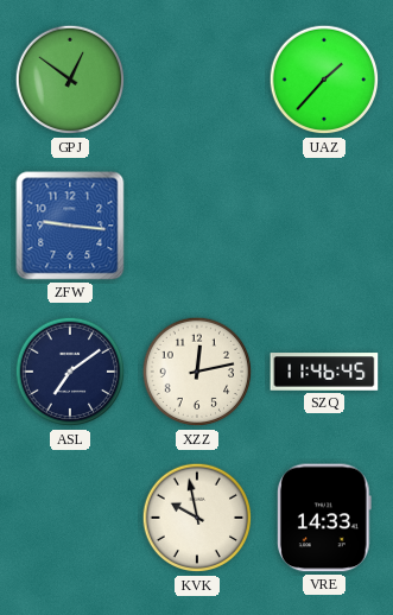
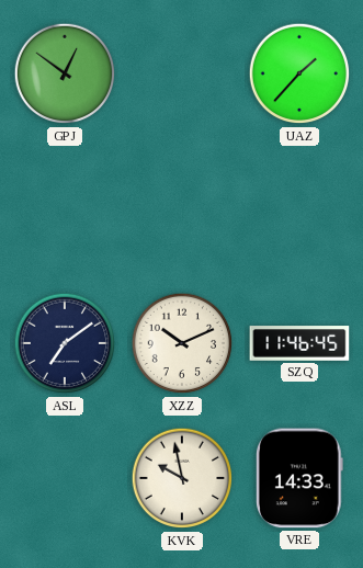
ZFW: 9:16 -> none (70, 226)
XZZ: 12:13 -> 10:11 (182, 343)
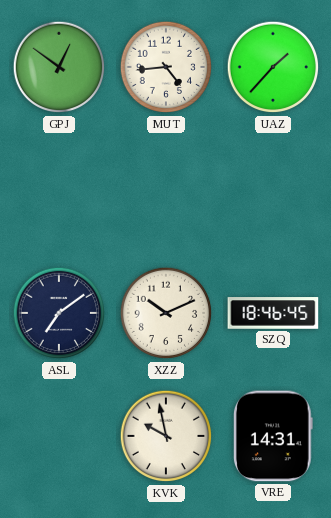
MUT: none -> 4:44 (166, 67)
SZQ: 11:46 -> 18:46 (273, 313)
VRE: 14:33 -> 14:31 (273, 436)
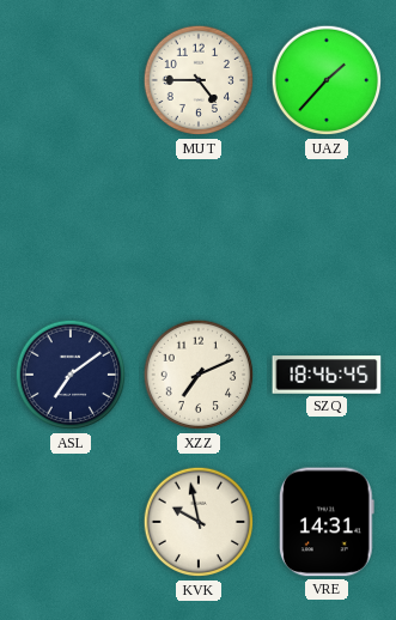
GPJ: 12:51 -> none (59, 67)
MUT: 4:44 -> 4:45 (199, 80)
XZZ: 10:11 -> 7:11 (199, 375)
